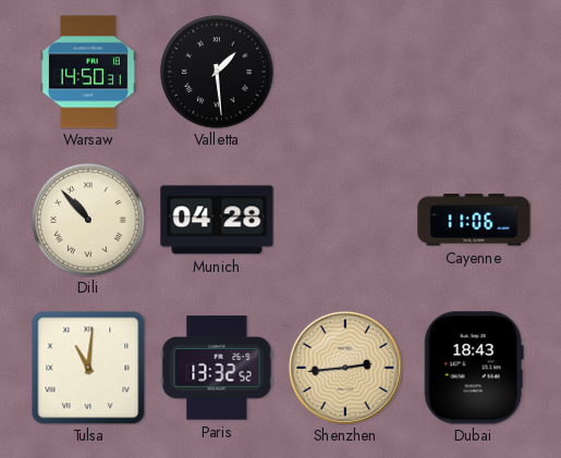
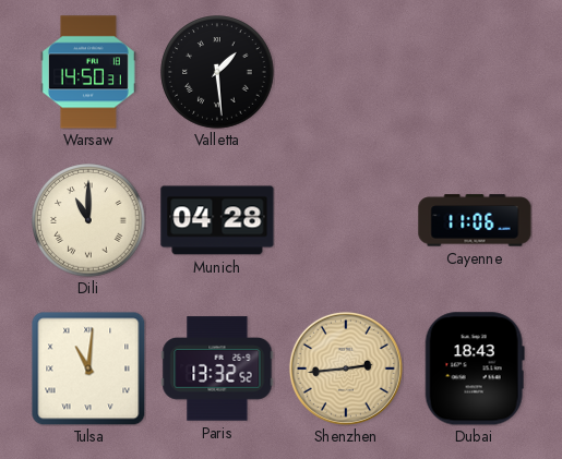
Dili: 10:53 -> 11:00 (88, 220)
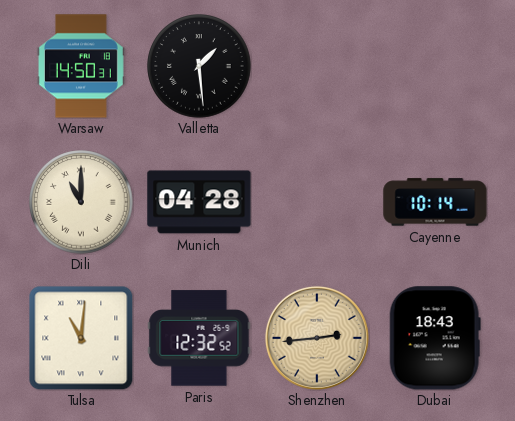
Cayenne: 11:06 -> 10:14 (435, 202)
Paris: 13:32 -> 12:32 (199, 338)
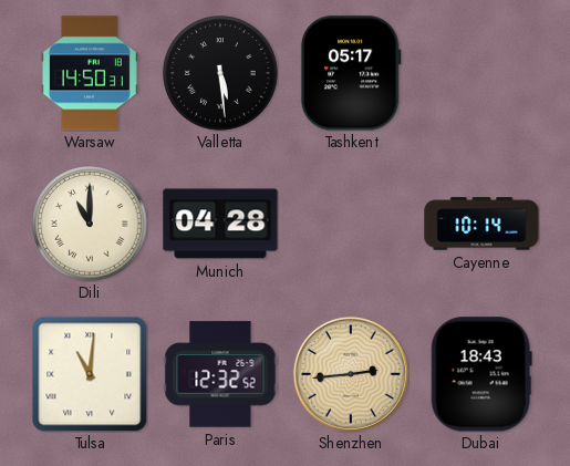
Valletta: 1:29 -> 5:29 (220, 73)
Tashkent: none -> 05:17 (351, 73)
